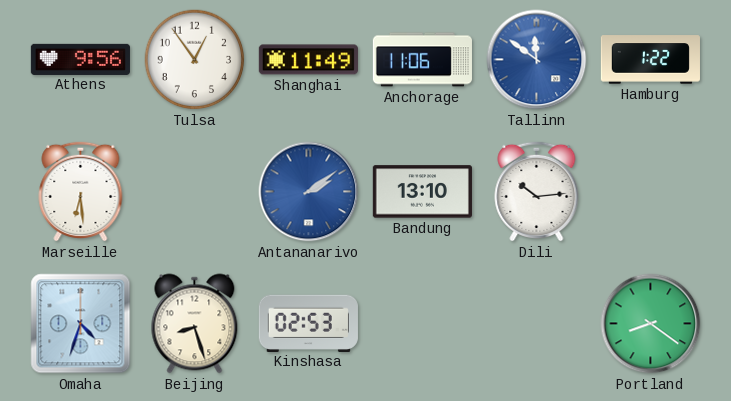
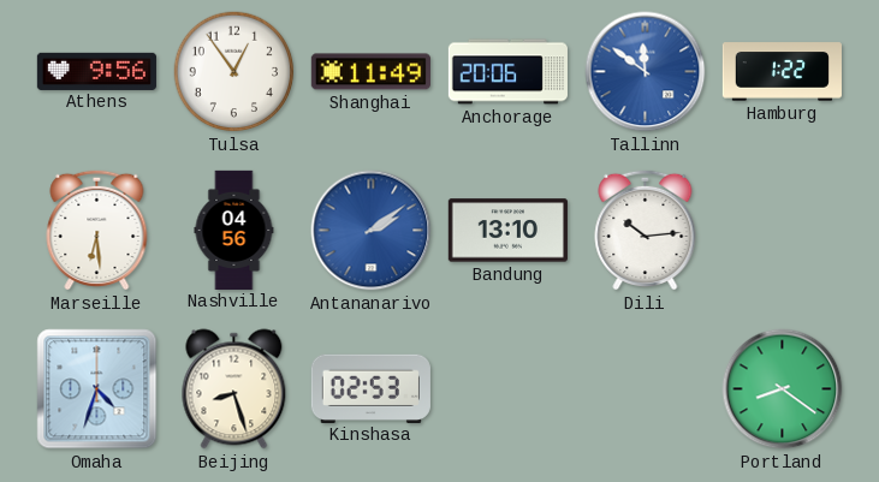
Anchorage: 11:06 -> 20:06 (507, 72)
Nashville: none -> 04:56 (234, 230)
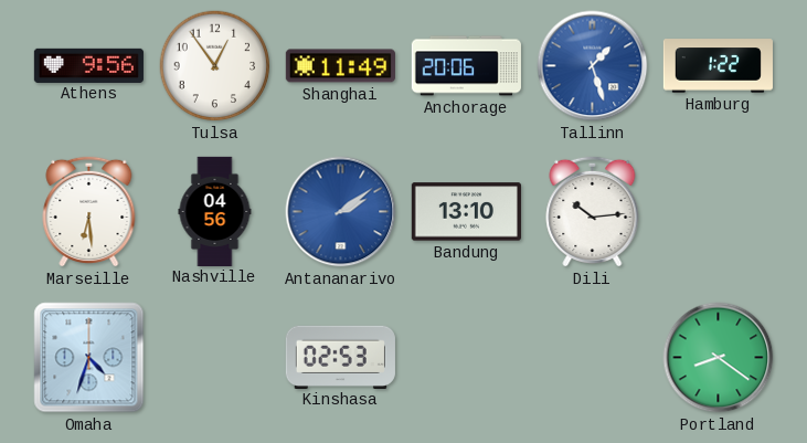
Tallinn: 11:51 -> 1:27 (593, 66)
Beijing: 8:27 -> none (234, 389)
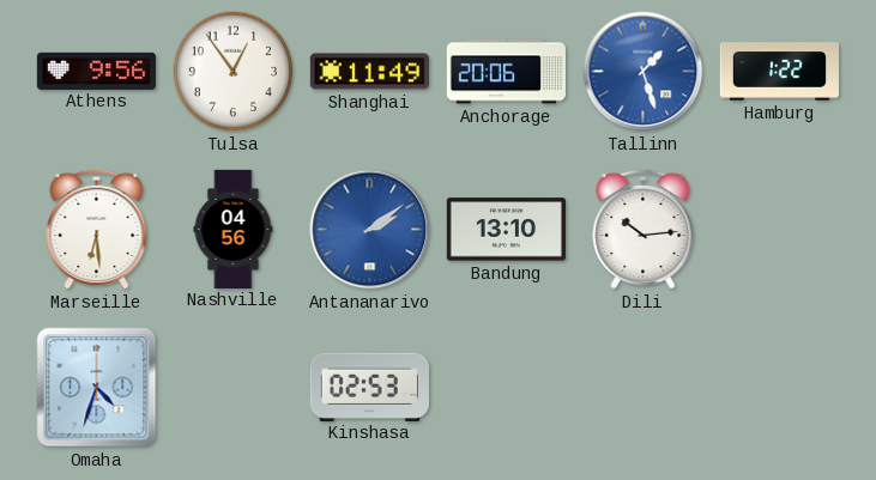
Portland: 8:21 -> none (719, 358)
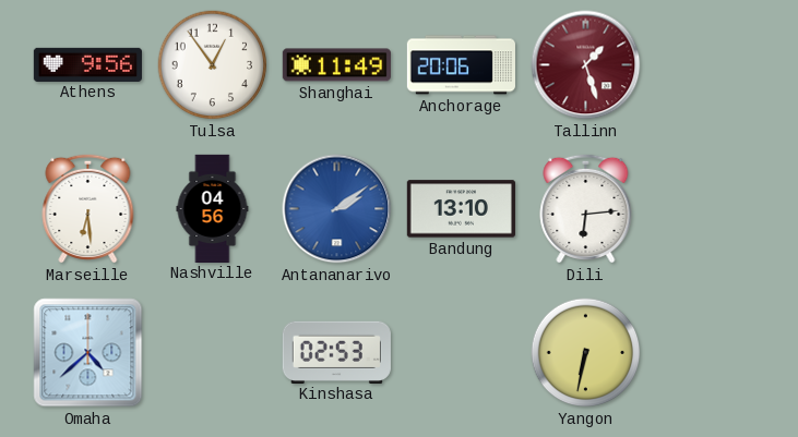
Tallinn dial: blue -> burgundy (586, 65)
Hamburg: 1:22 -> none (779, 72)
Dili: 10:14 -> 6:14 (586, 208)
Omaha: 4:33 -> 4:38 (88, 353)
Yangon: none -> 6:32 (586, 353)
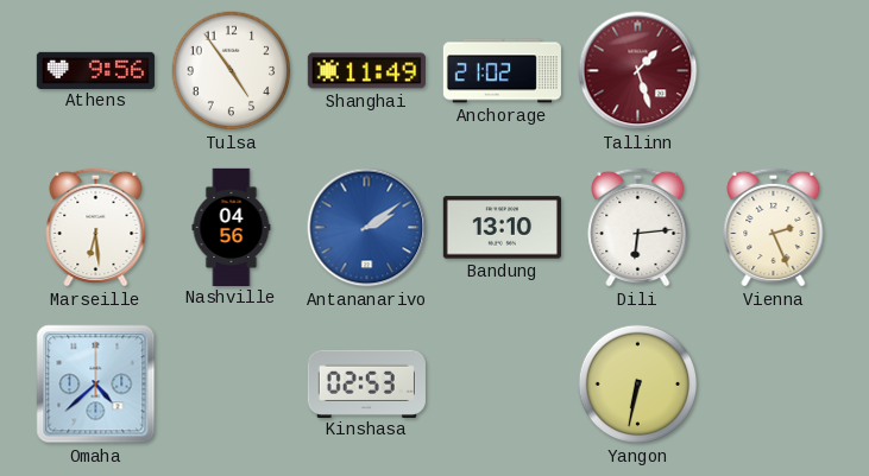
Tulsa: 12:54 -> 4:54 (232, 71)
Anchorage: 20:06 -> 21:02 (502, 71)
Vienna: none -> 2:26 (774, 227)
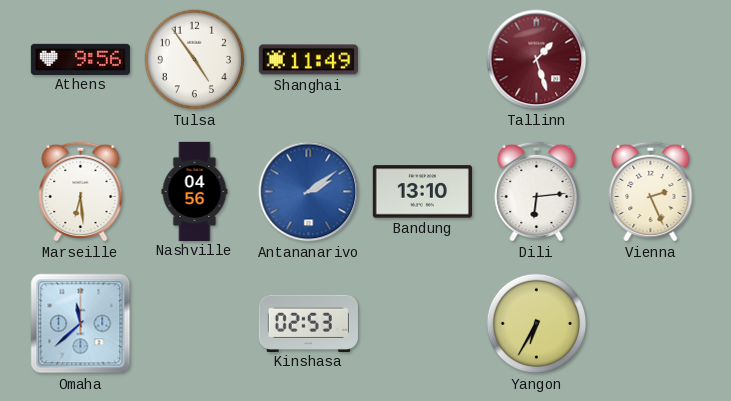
Anchorage: 21:02 -> none (502, 71)
Omaha: 4:38 -> 11:38 (81, 324)
Yangon: 6:32 -> 6:35 (537, 324)
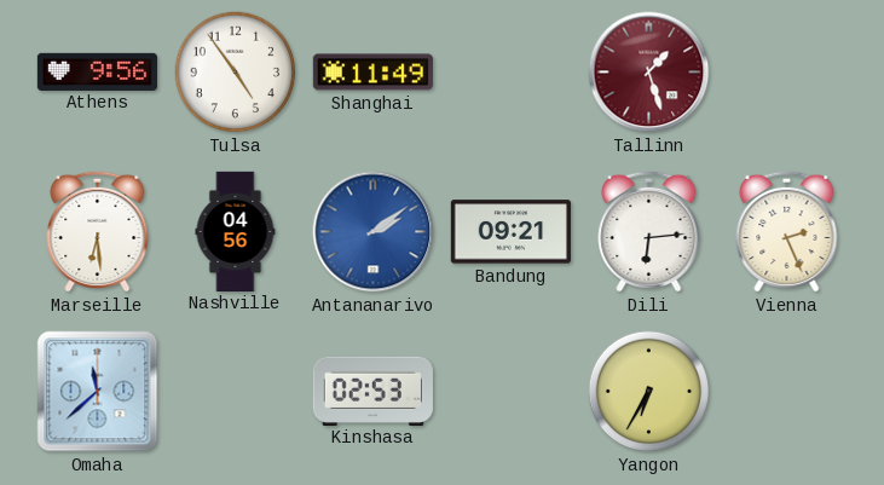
Bandung: 13:10 -> 09:21 (510, 232)
